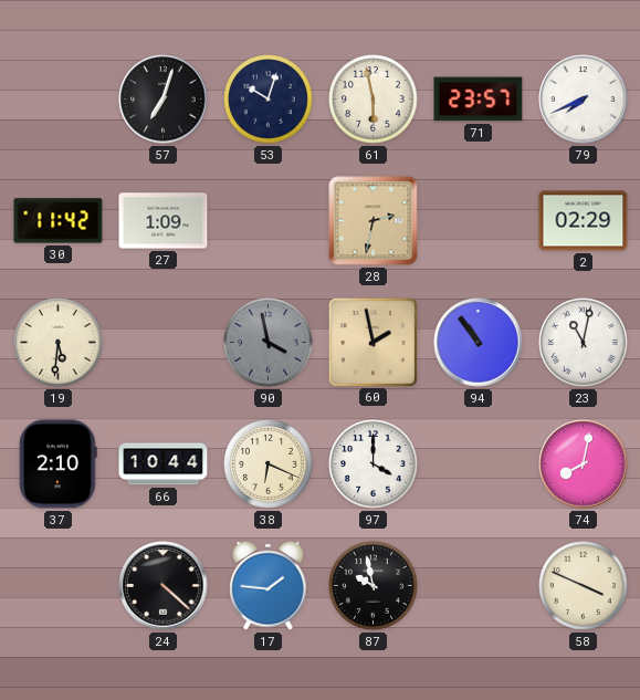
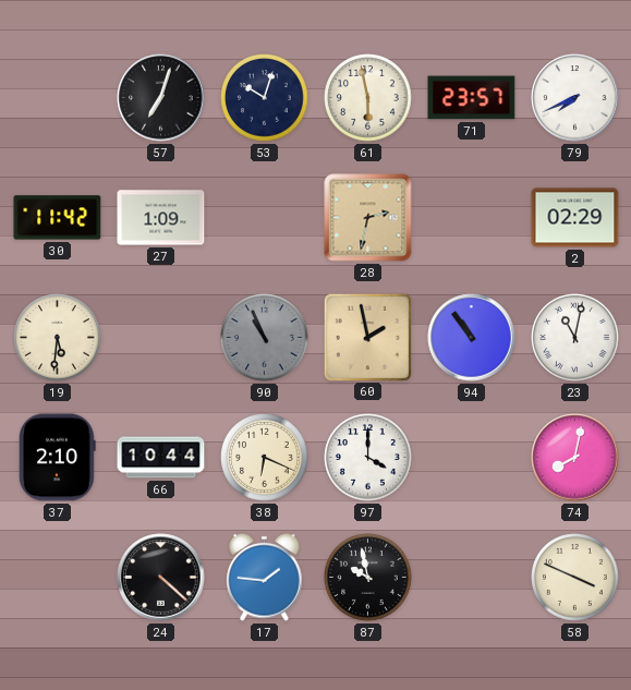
90: 3:58 -> 10:56 (265, 338)
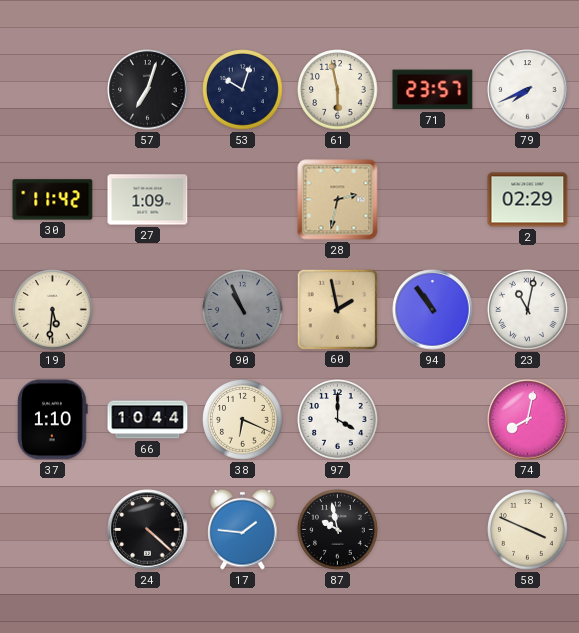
37: 2:10 -> 1:10 (53, 420)
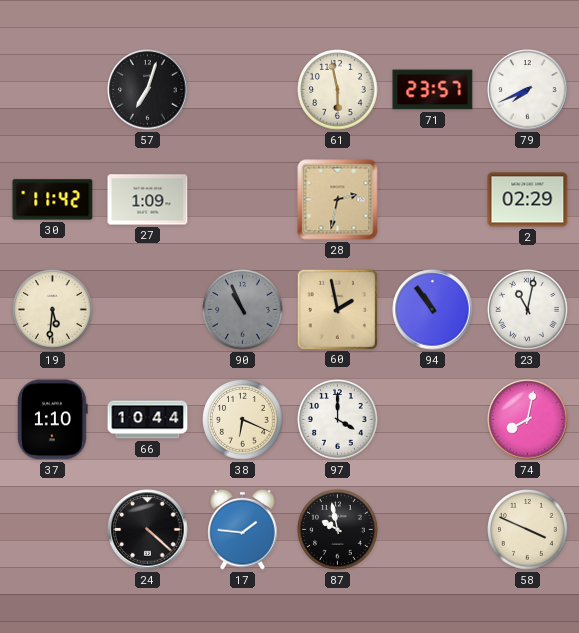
53: 10:03 -> none (243, 90)
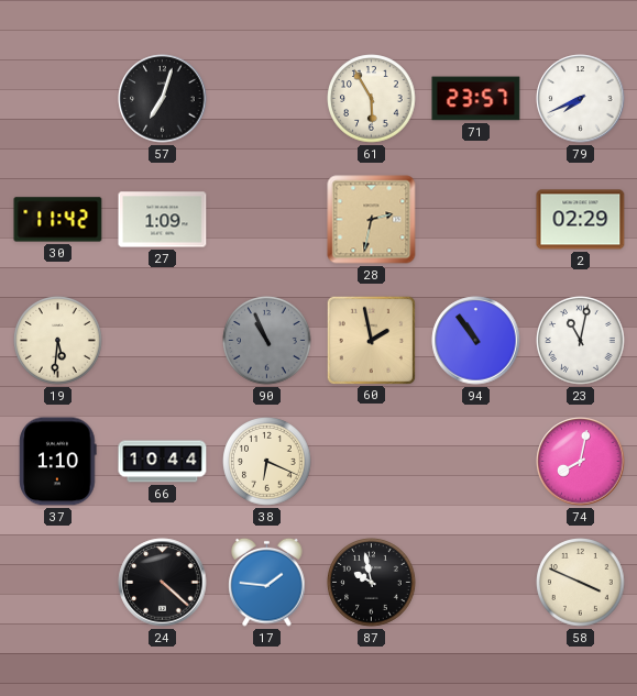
61: 5:58 -> 5:55 (372, 99)
97: 4:00 -> none (338, 420)
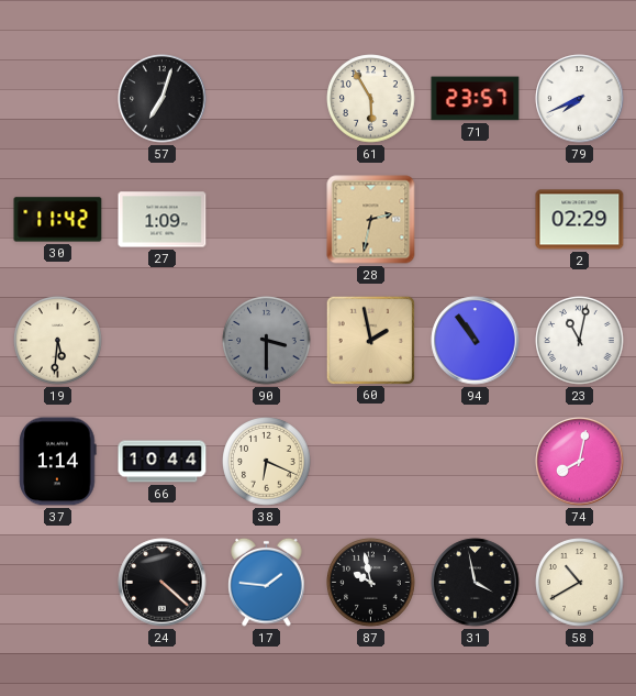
90: 10:56 -> 3:30 (267, 341)
37: 1:10 -> 1:14 (58, 462)
31: none -> 3:58 (476, 583)
58: 3:49 -> 10:40 (580, 583)
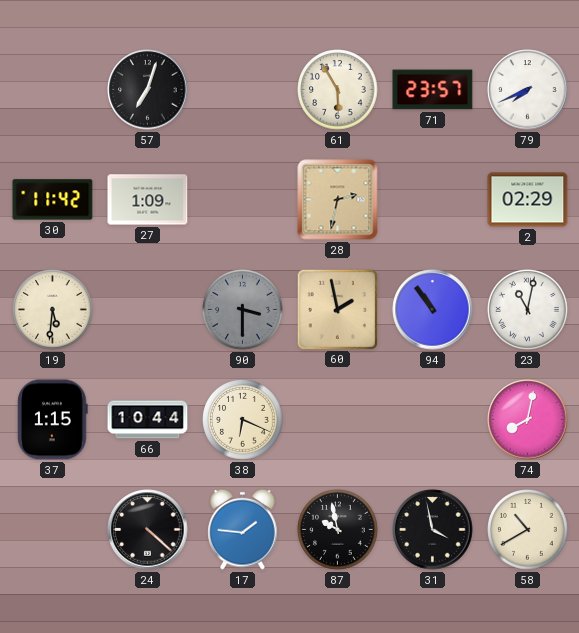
37: 1:14 -> 1:15 (53, 420)
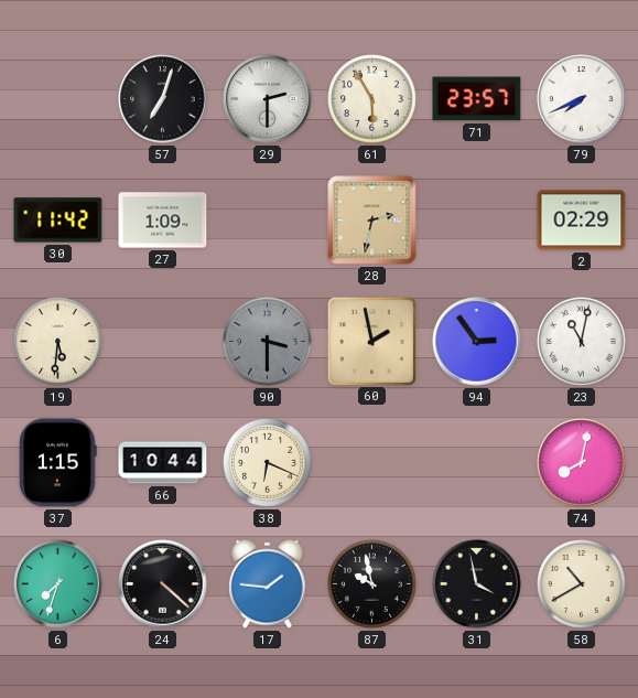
29: none -> 2:30 (268, 99)
94: 10:54 -> 2:54 (477, 342)
6: none -> 7:33 (58, 584)
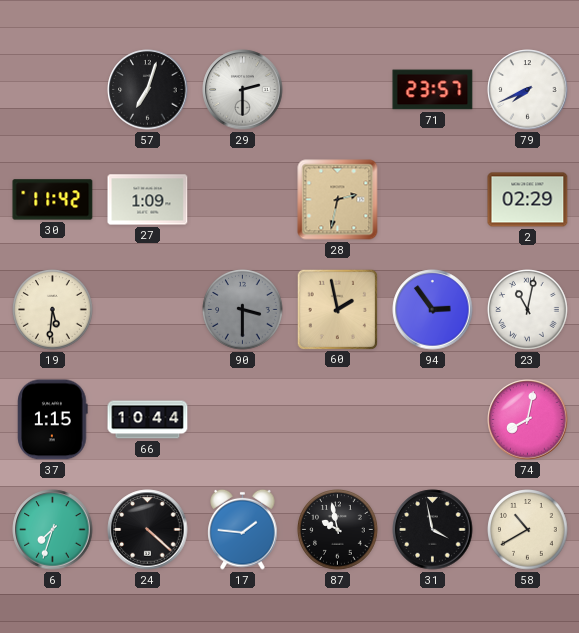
61: 5:55 -> none (372, 99)
38: 6:19 -> none (268, 463)
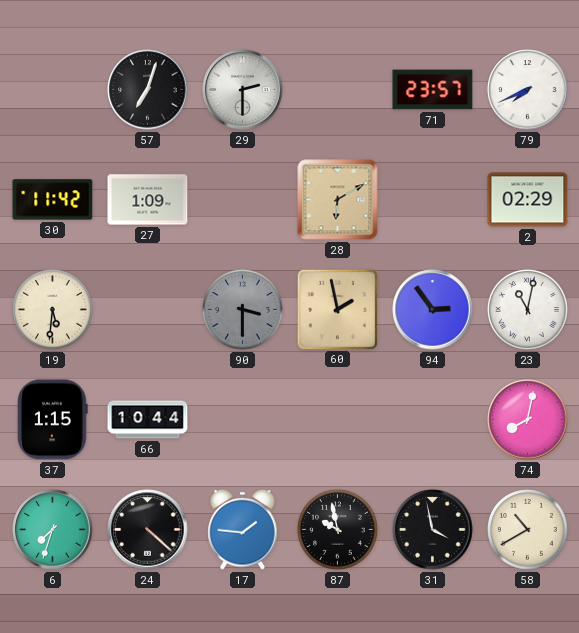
28: 2:32 -> 6:10 (338, 200)
